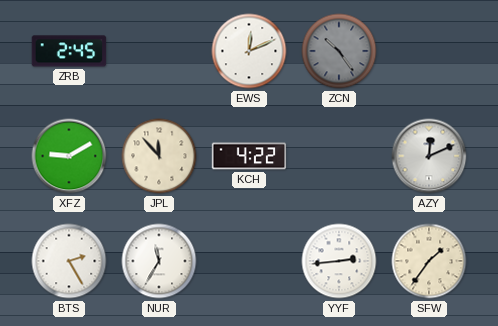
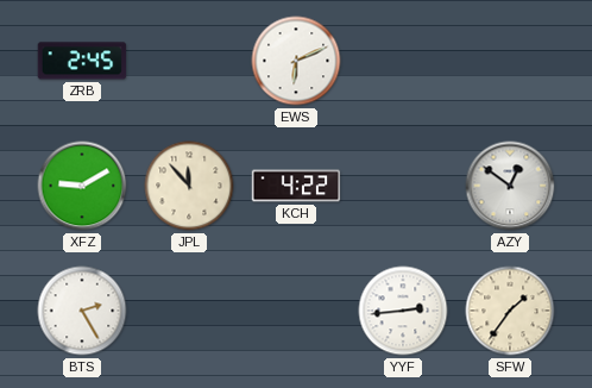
EWS: 12:11 -> 6:11 (296, 61)
ZCN: 10:24 -> none (339, 51)
AZY: 12:11 -> 12:51 (510, 186)
NUR: 11:35 -> none (159, 261)
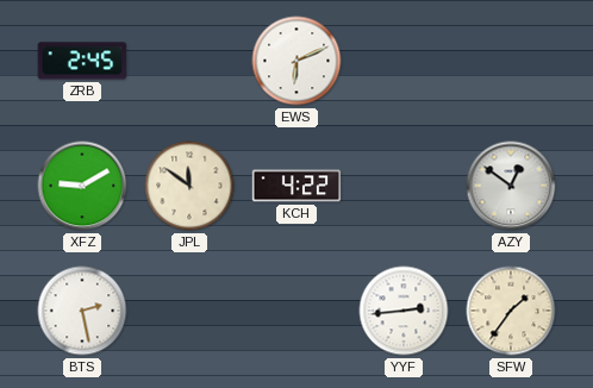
JPL: 11:53 -> 11:51 (189, 186)
BTS: 2:25 -> 2:28 (82, 311)
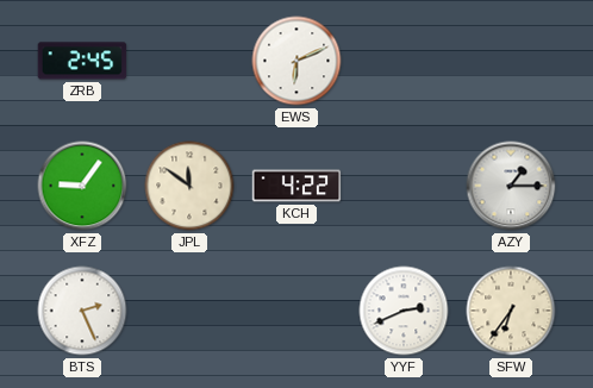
XFZ: 9:10 -> 9:06 (82, 186)
AZY: 12:51 -> 1:15 (511, 186)
BTS: 2:28 -> 2:26 (82, 311)
YYF: 2:44 -> 2:41 (404, 311)
SFW: 1:36 -> 6:36 (511, 311)
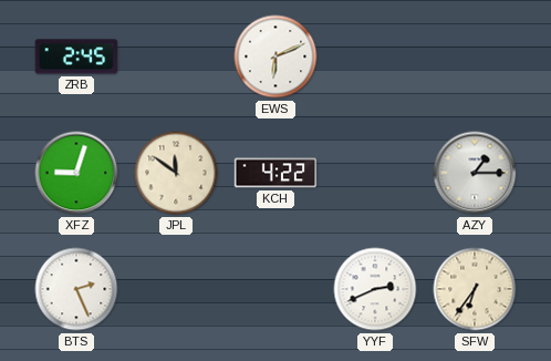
XFZ: 9:06 -> 9:03 (76, 173)
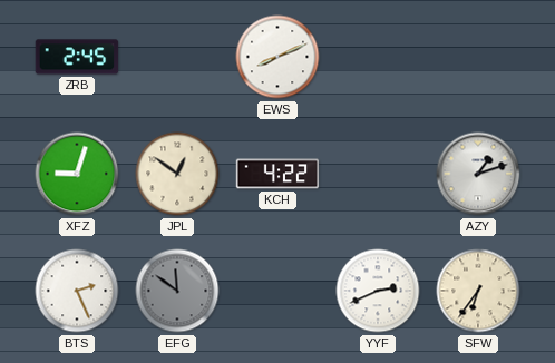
EWS: 6:11 -> 8:11 (277, 57)
JPL: 11:51 -> 12:51 (177, 174)
AZY: 1:15 -> 1:12 (478, 174)
EFG: none -> 11:51 (177, 291)
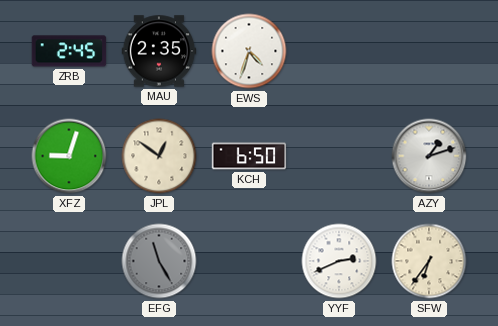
MAU: none -> 2:35 (159, 51)
EWS: 8:11 -> 4:33 (249, 51)
KCH: 4:22 -> 6:50 (249, 156)
BTS: 2:26 -> none (77, 291)
EFG: 11:51 -> 11:25 (159, 261)
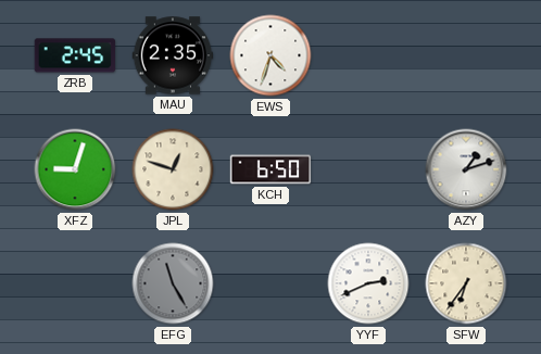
JPL: 12:51 -> 12:48 (173, 169)
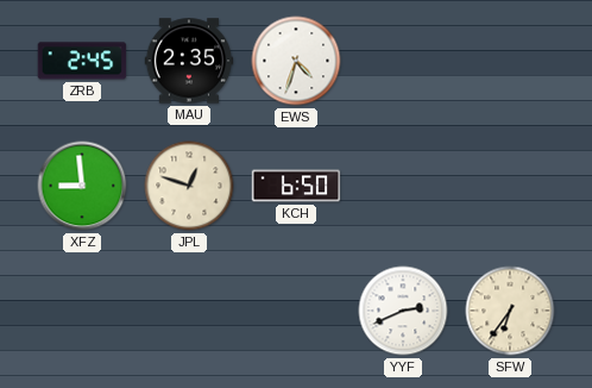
XFZ: 9:03 -> 8:59 (82, 186)
AZY: 1:12 -> none (466, 169)
EFG: 11:25 -> none (173, 283)
